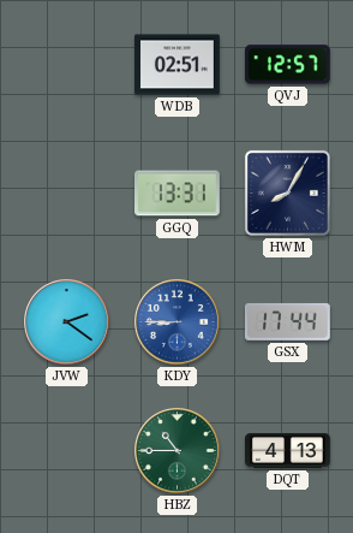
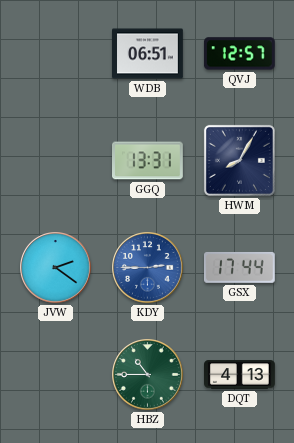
WDB: 02:51 -> 06:51 (148, 54)
KDY: 8:45 -> 2:45 (148, 268)
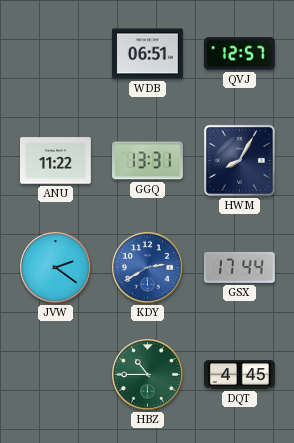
ANU: none -> 11:22 (56, 161)
KDY: 2:45 -> 2:40 (148, 268)
DQT: 4:13 -> 4:45 (240, 375)
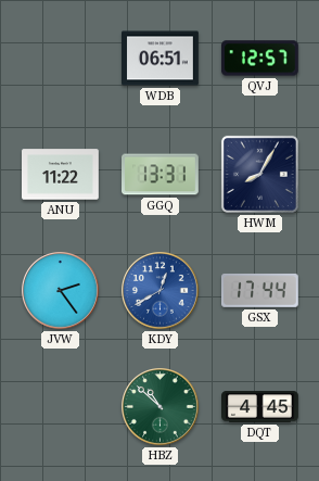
JVW: 2:21 -> 2:24 (61, 291)
KDY: 2:40 -> 12:40 (161, 291)
HBZ: 10:45 -> 10:52 (161, 407)
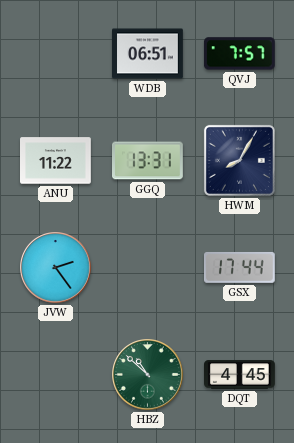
QVJ: 12:57 -> 7:57 (239, 54)
KDY: 12:40 -> none (161, 291)
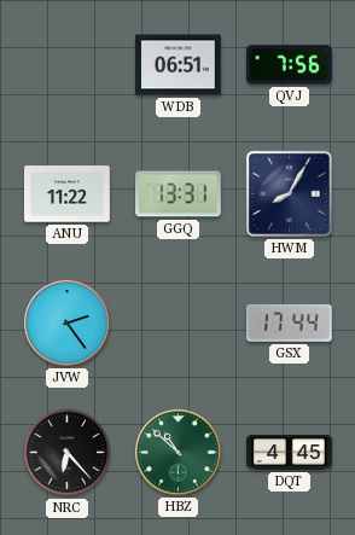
QVJ: 7:57 -> 7:56 (289, 65)
NRC: none -> 6:23 (68, 453)
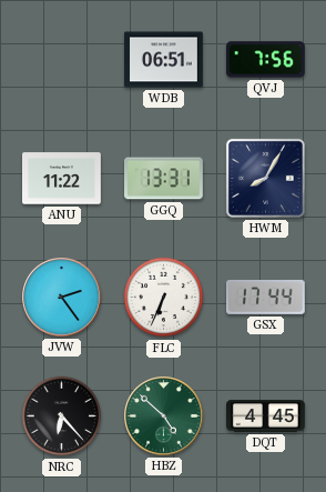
FLC: none -> 6:34 (164, 298)
HBZ: 10:52 -> 4:52 (164, 416)
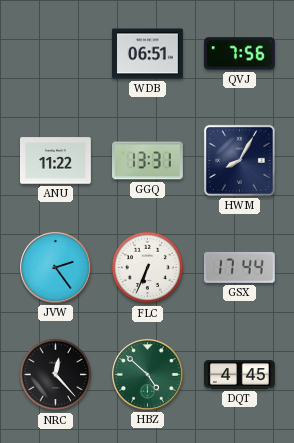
NRC: 6:23 -> 12:23 (56, 375)
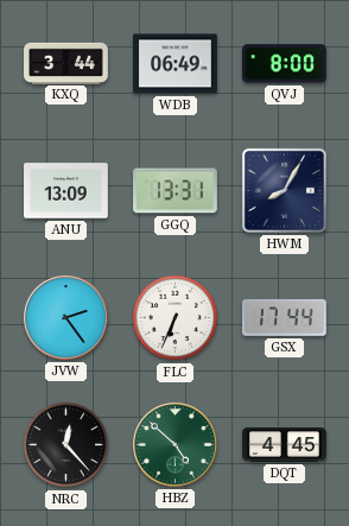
KXQ: none -> 3:44 (66, 63)
WDB: 06:51 -> 06:49 (176, 64)
QVJ: 7:56 -> 8:00 (284, 64)
ANU: 11:22 -> 13:09 (66, 191)
